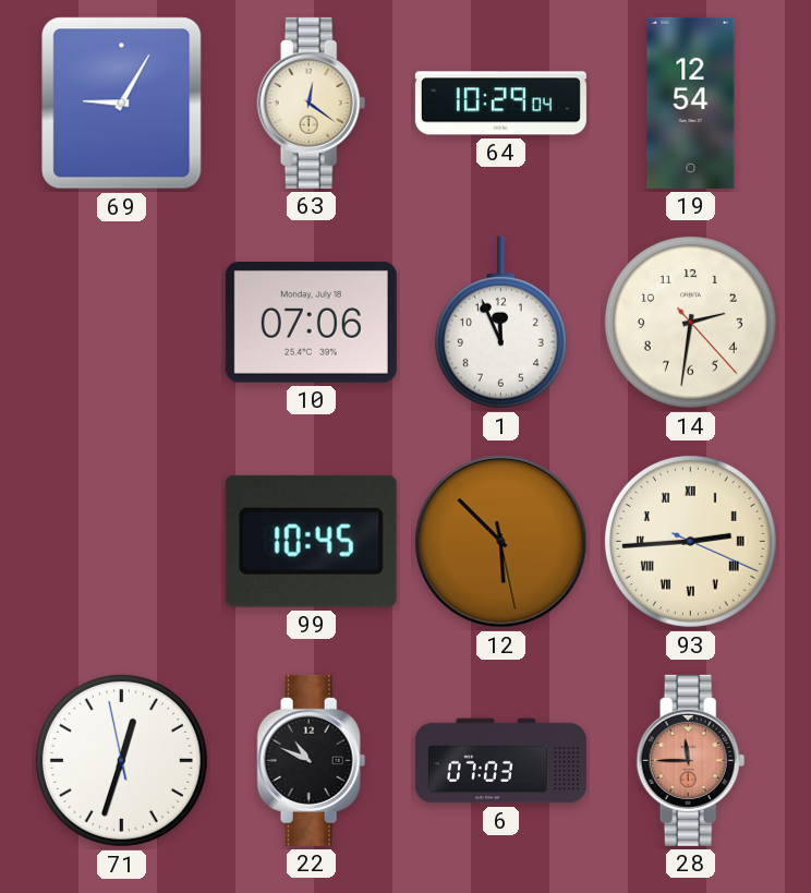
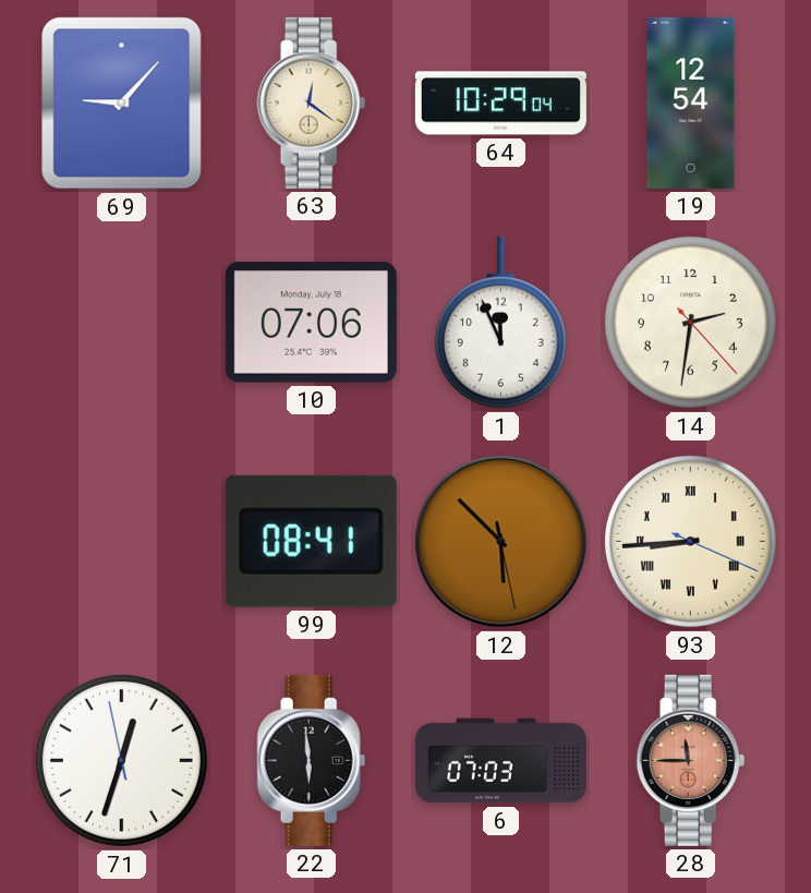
69: 9:05 -> 9:07 (122, 104)
99: 10:45 -> 08:41 (311, 541)
93: 2:44 -> 8:44 (690, 541)
22: 10:49 -> 5:59 (312, 760)
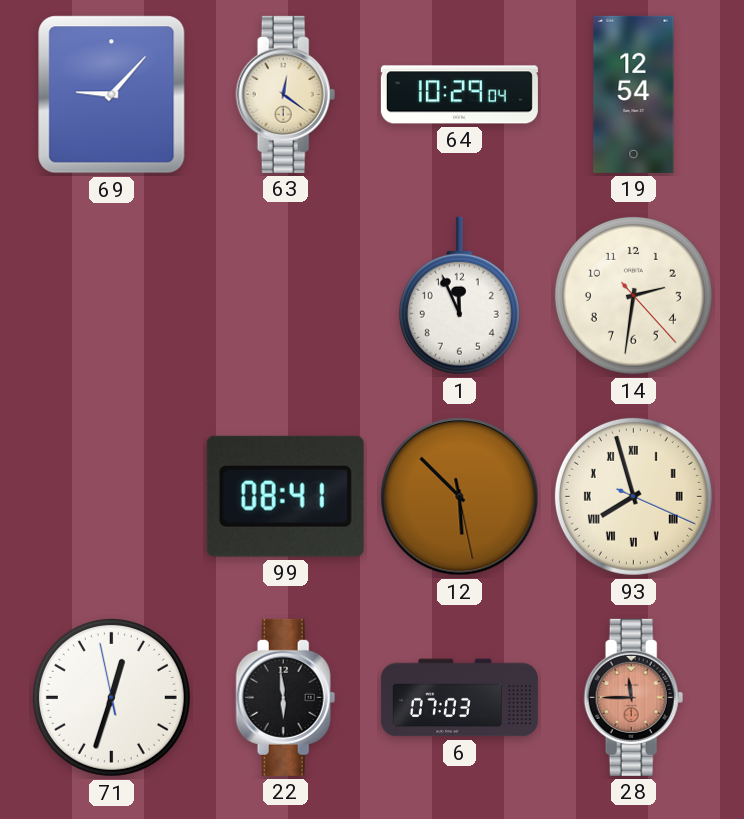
10: 07:06 -> none (311, 323)
93: 8:44 -> 7:57 (633, 496)
